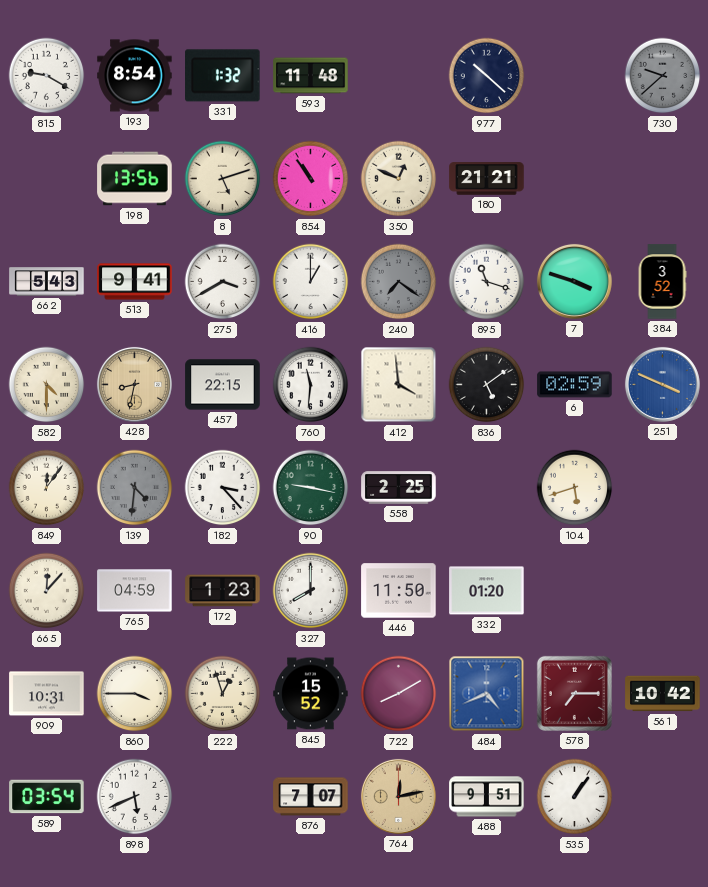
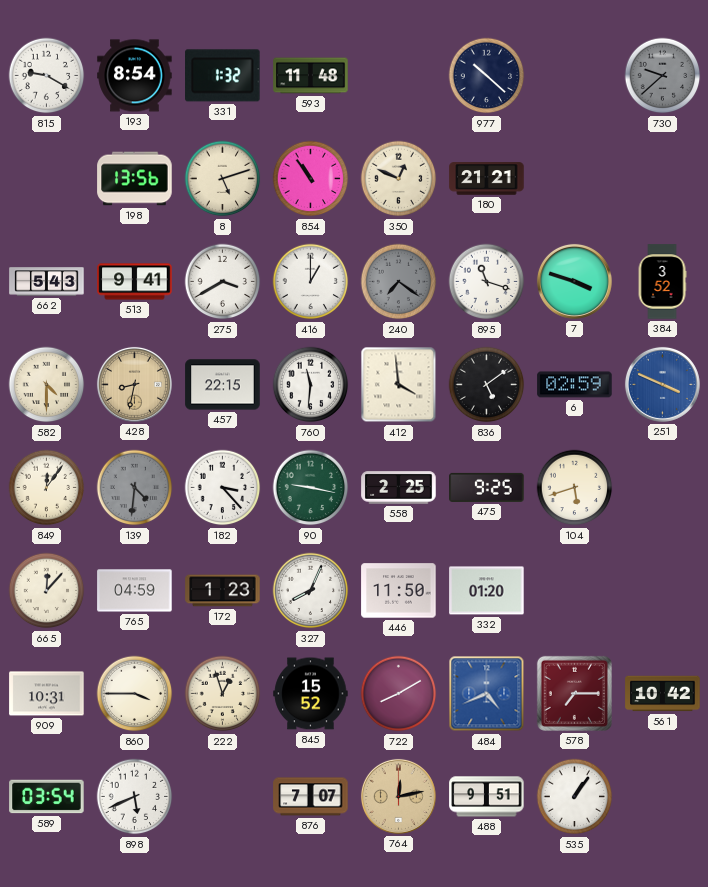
475: none -> 9:25 (487, 487)
327: 8:00 -> 8:04 (311, 591)
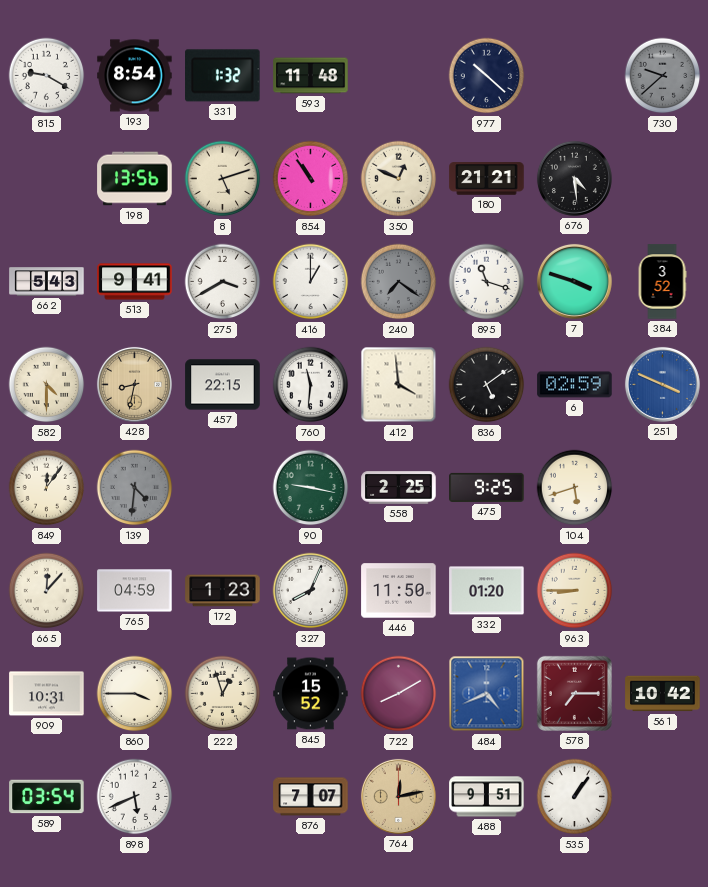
676: none -> 4:29 (574, 178)
182: 3:23 -> none (223, 488)
963: none -> 8:45 (575, 591)
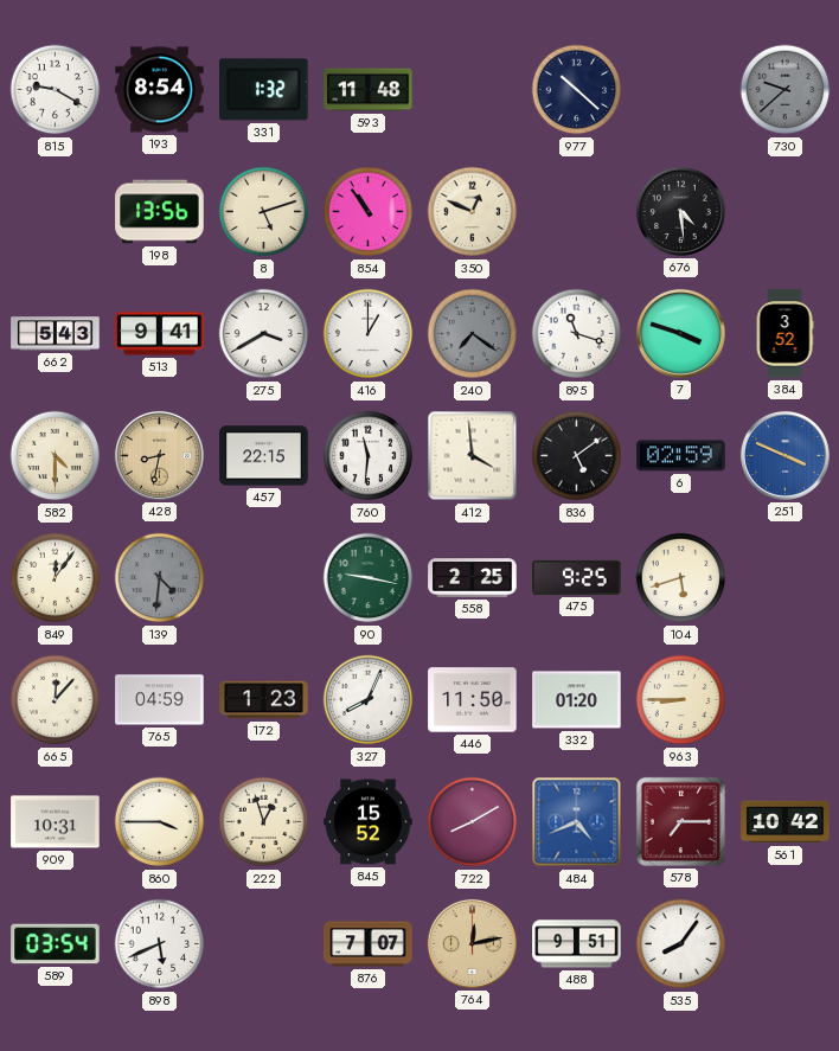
180: 21:21 -> none (487, 179)
535: 1:06 -> 8:06 (681, 944)
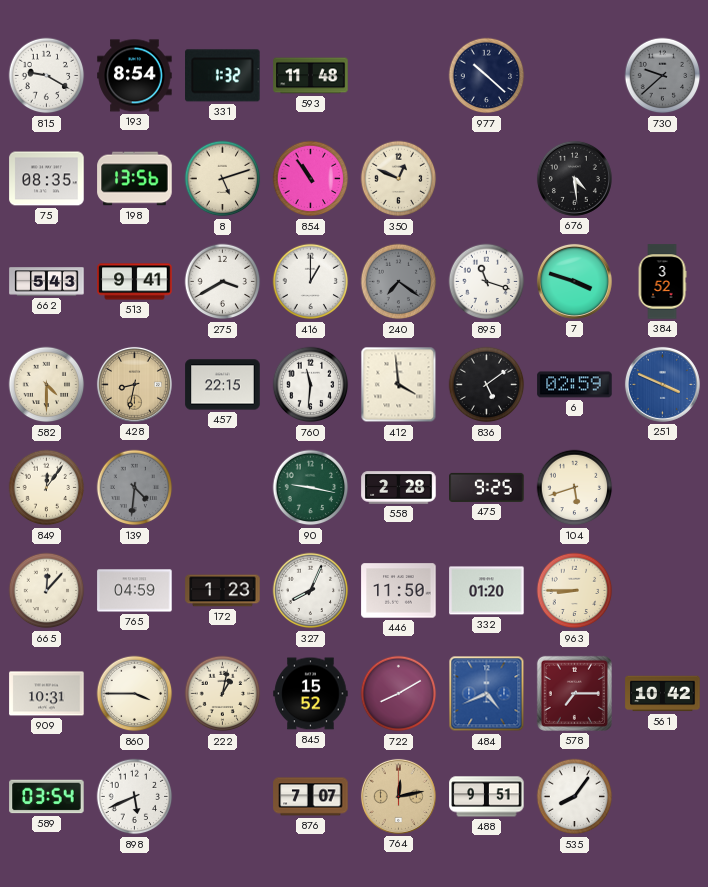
75: none -> 08:35 (47, 179)
558: 2:25 -> 2:28 (399, 488)
222: 12:57 -> 1:02 (223, 694)
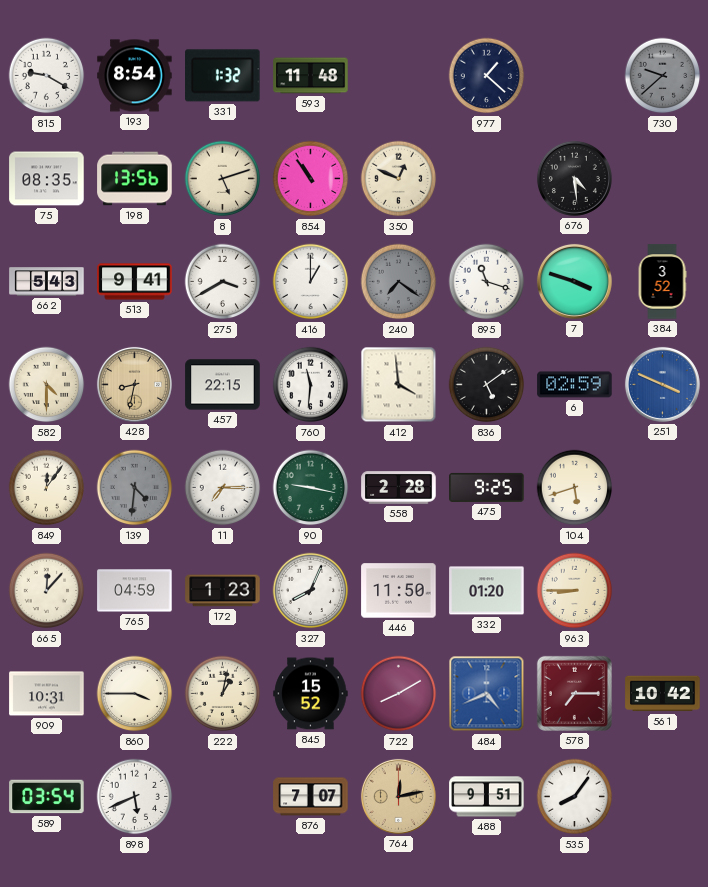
977: 10:22 -> 1:22 (487, 76)
11: none -> 7:15 (223, 488)
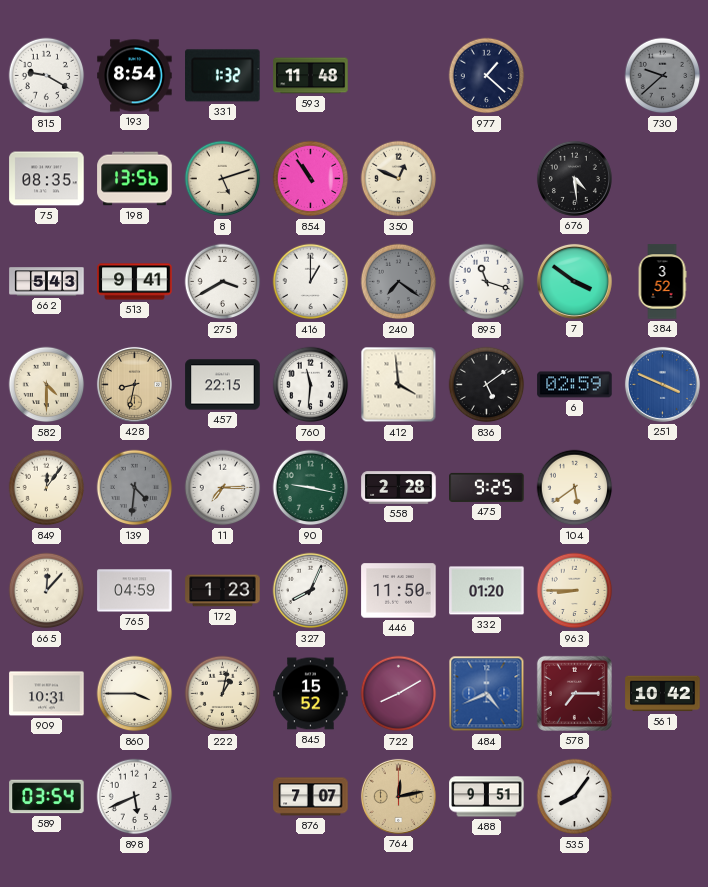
7: 3:48 -> 3:51 (574, 281)
104: 5:42 -> 5:39 (575, 488)
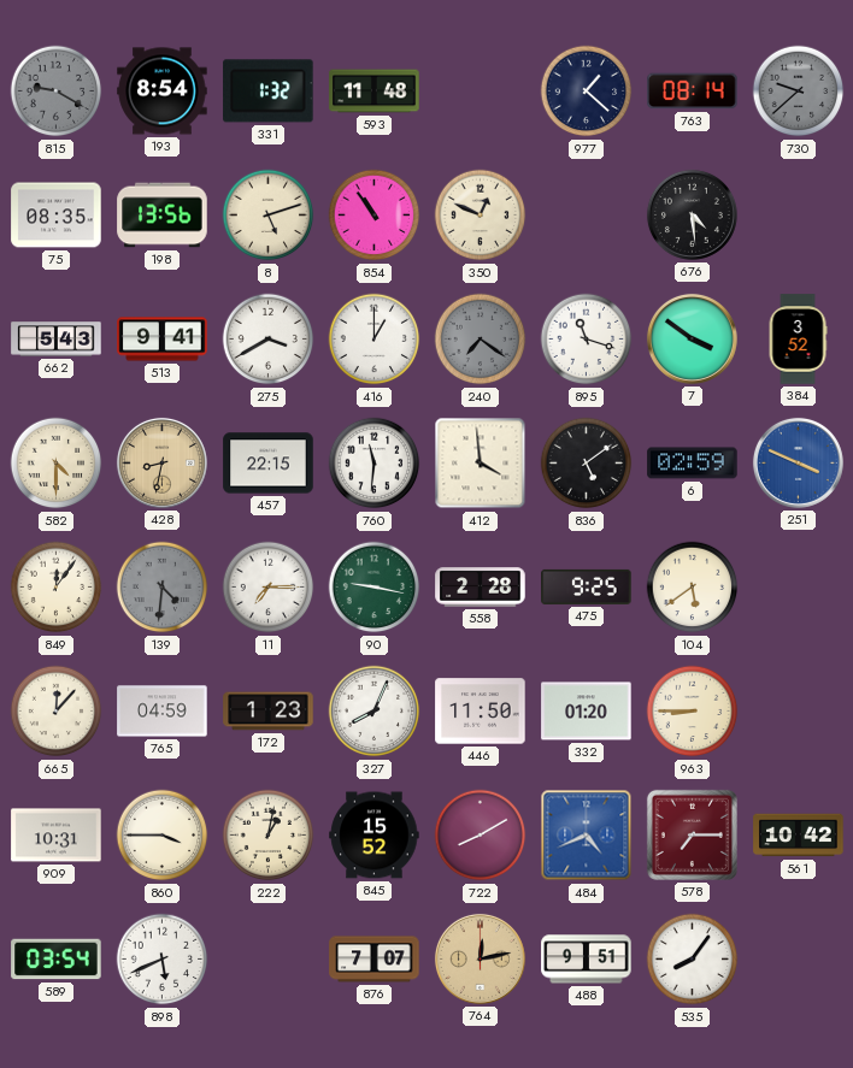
815 dial: white -> grey (57, 92)
763: none -> 08:14 (693, 92)
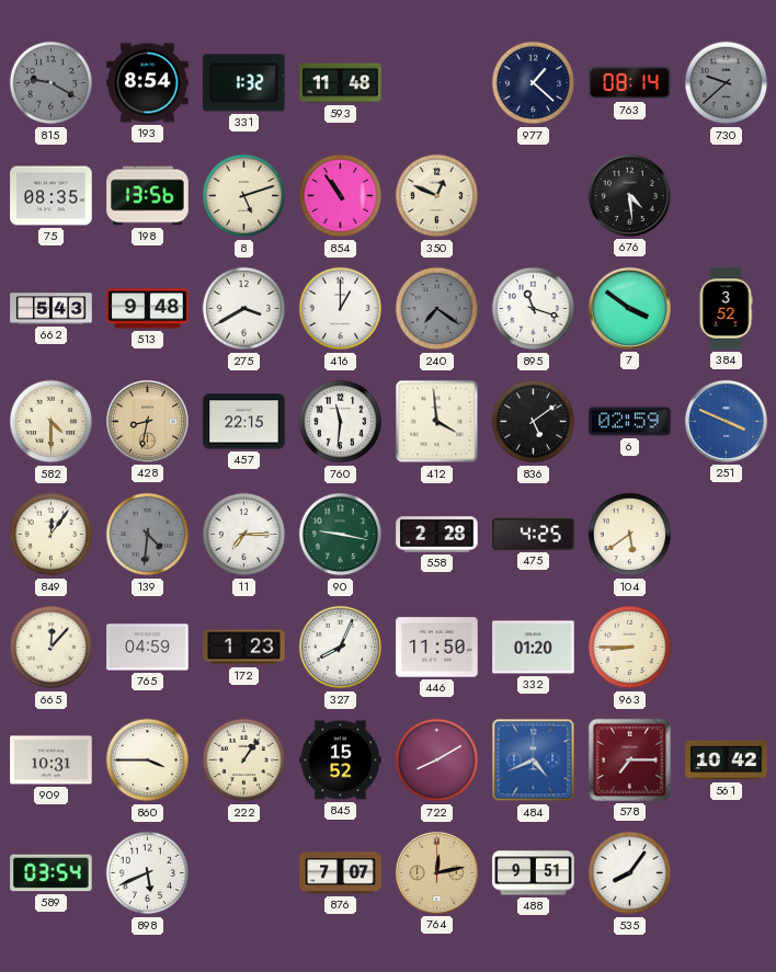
513: 9:41 -> 9:48 (148, 309)
475: 9:25 -> 4:25 (534, 534)
222: 1:02 -> 1:06 (244, 761)
